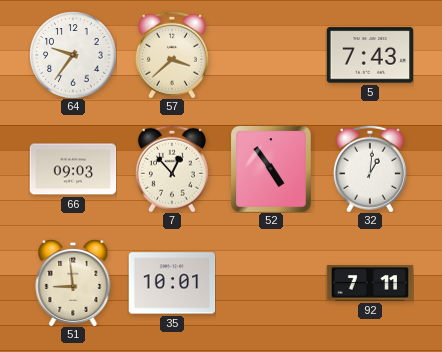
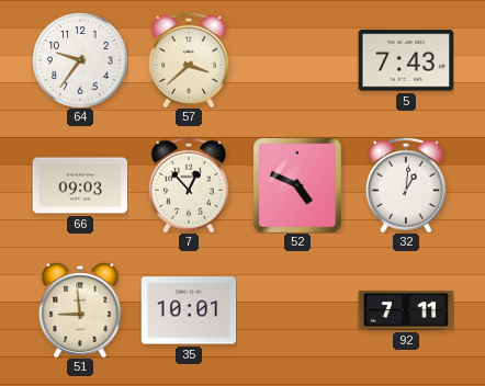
52: 4:54 -> 4:49 (298, 185)
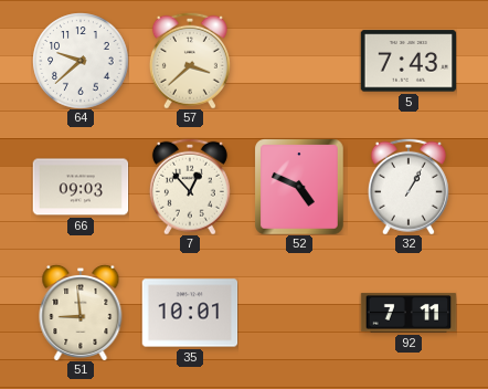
64: 9:36 -> 9:38 (81, 61)
32: 1:01 -> 1:05 (409, 187)
